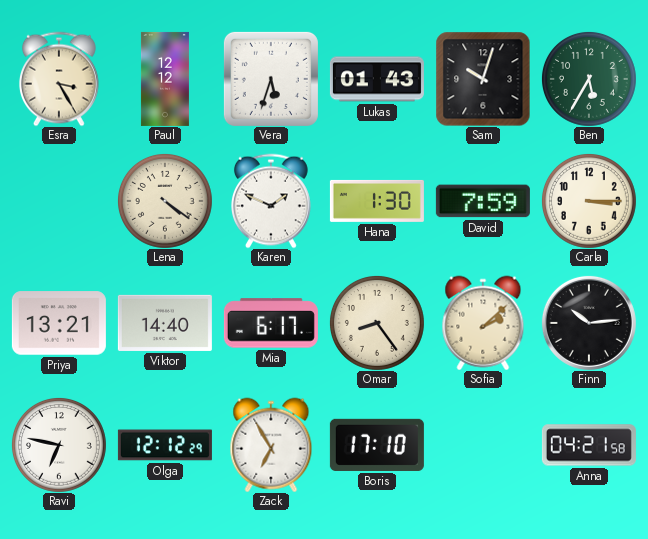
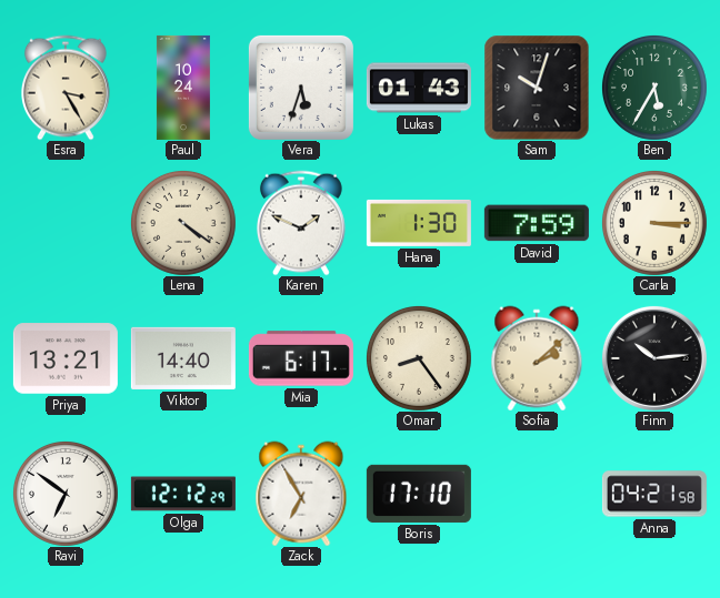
Paul: 12:12 -> 10:24 (183, 88)
Ravi: 6:47 -> 6:51 (66, 494)
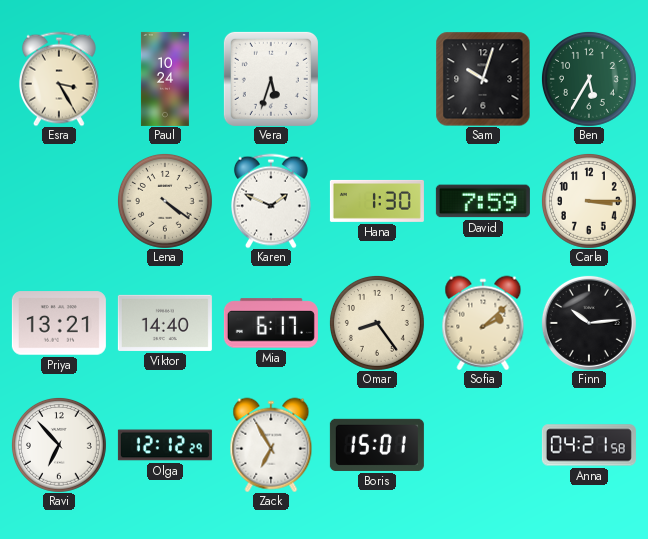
Lukas: 01:43 -> none (419, 88)
Ravi: 6:51 -> 6:53 (59, 445)
Boris: 17:10 -> 15:01 (377, 445)
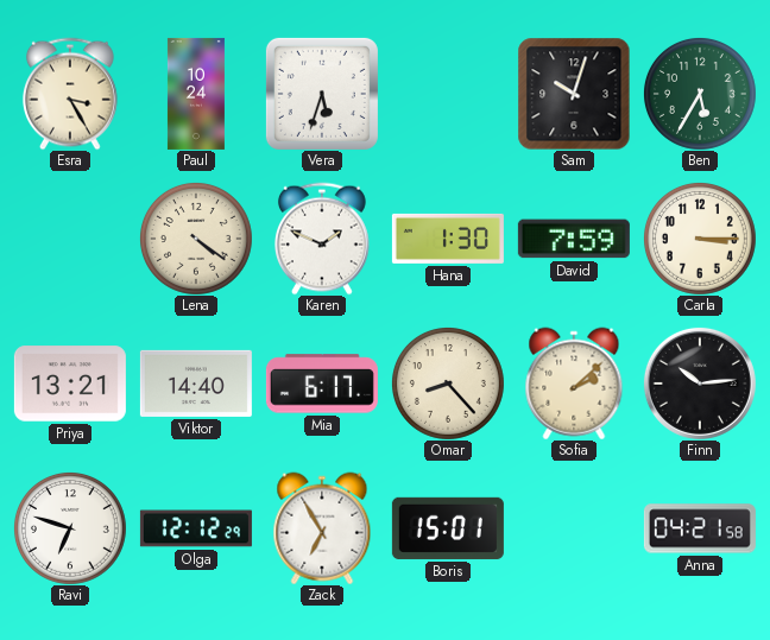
Omar: 8:24 -> 8:23 (448, 384)
Ravi: 6:53 -> 6:48 (70, 528)
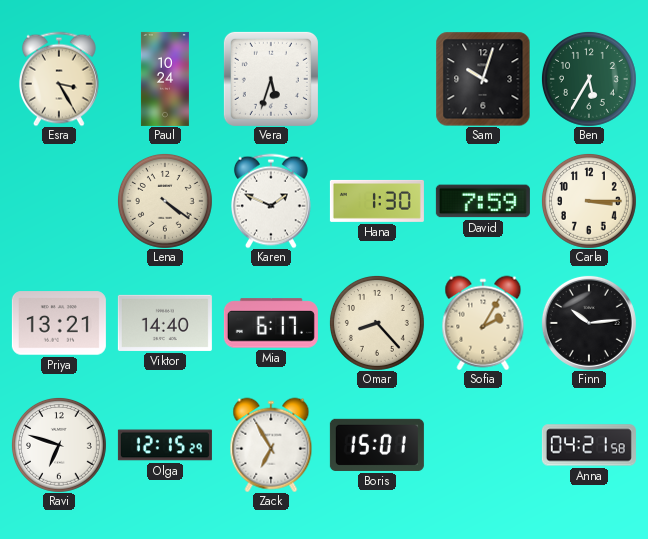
Sofia: 2:08 -> 2:05 (483, 323)
Olga: 12:12 -> 12:15 (165, 445)
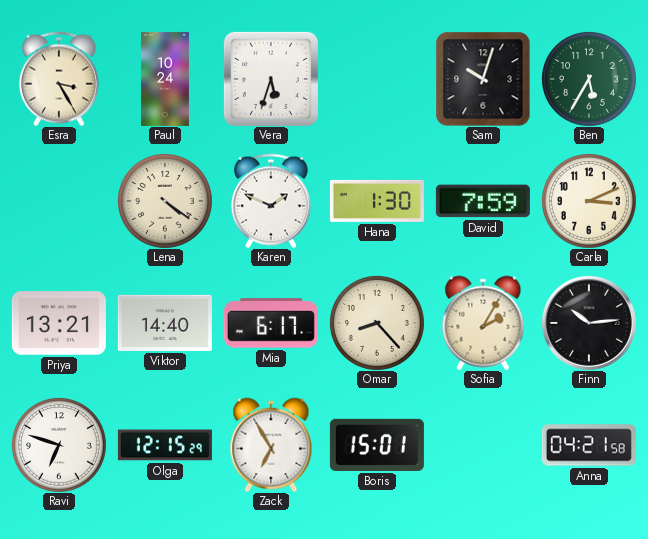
Carla: 3:15 -> 3:11 (589, 201)
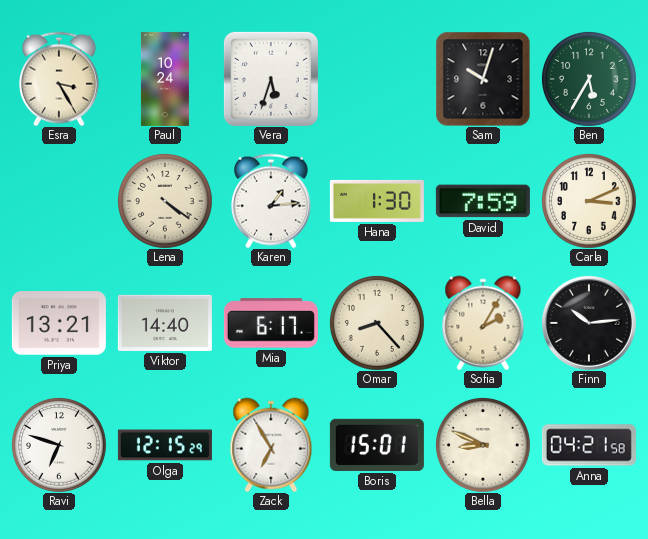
Karen: 1:49 -> 1:14 (271, 201)
Bella: none -> 8:49 (483, 445)
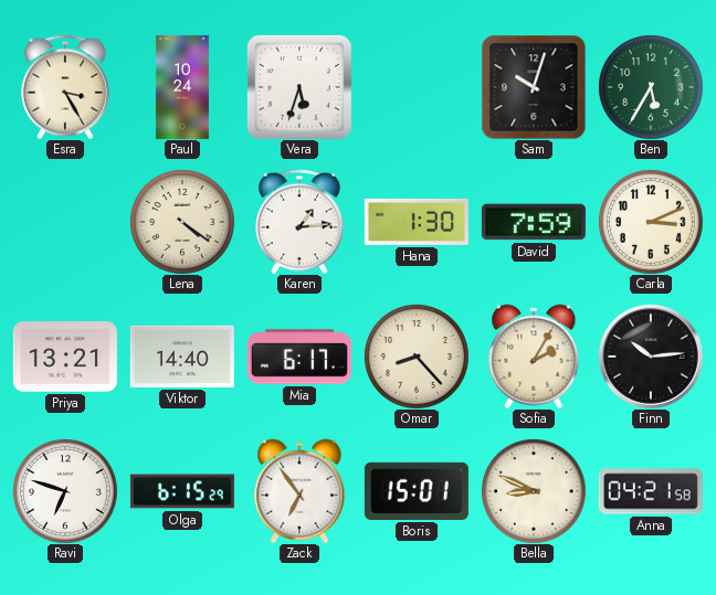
Olga: 12:15 -> 6:15 (182, 491)
Zack: 6:55 -> 6:54 (299, 491)
